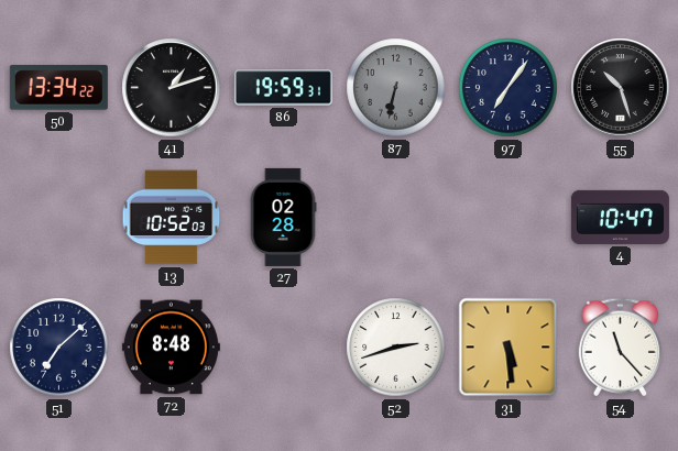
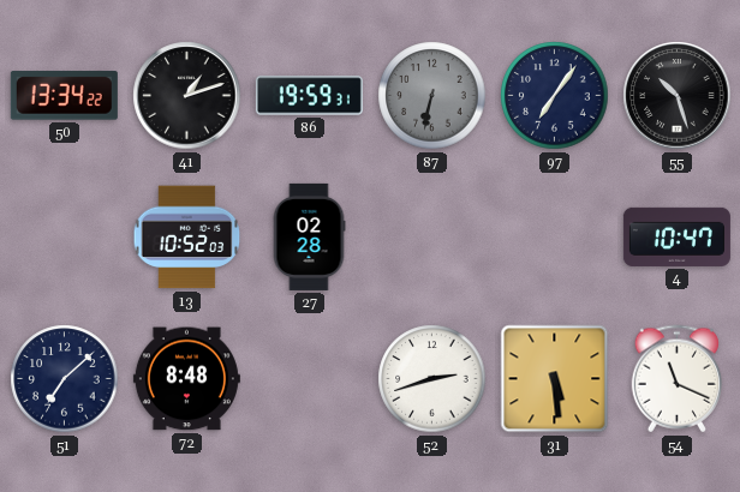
54: 11:23 -> 11:19 (678, 379)
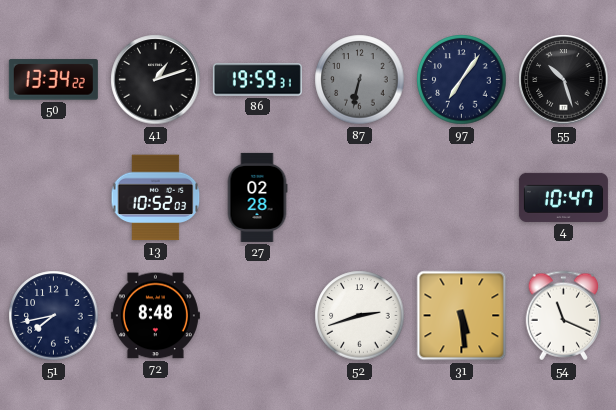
51: 7:08 -> 7:43 (54, 316)
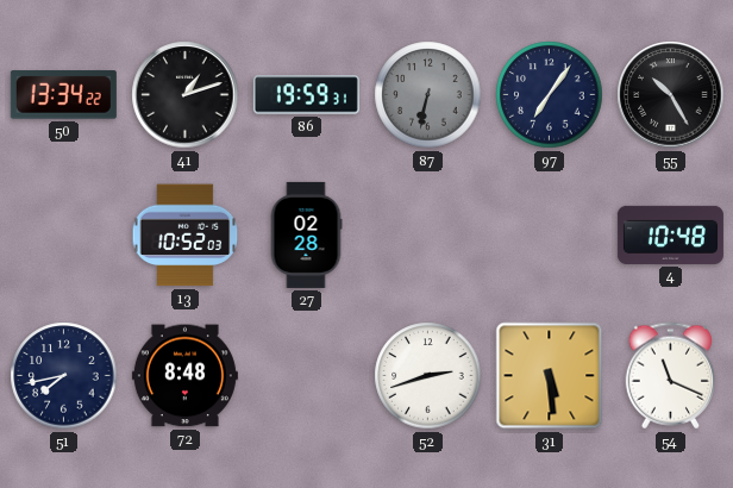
55: 10:27 -> 10:25 (671, 95)
4: 10:47 -> 10:48 (670, 234)
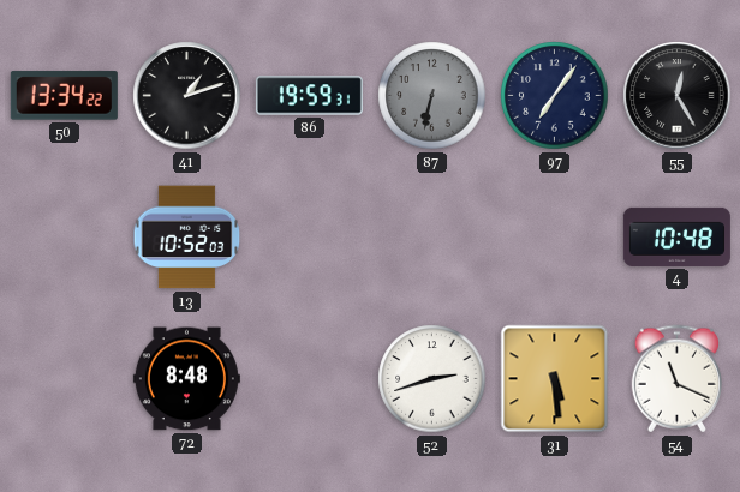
55: 10:25 -> 12:25 (678, 96)
27: 02:28 -> none (306, 234)
51: 7:43 -> none (64, 376)
